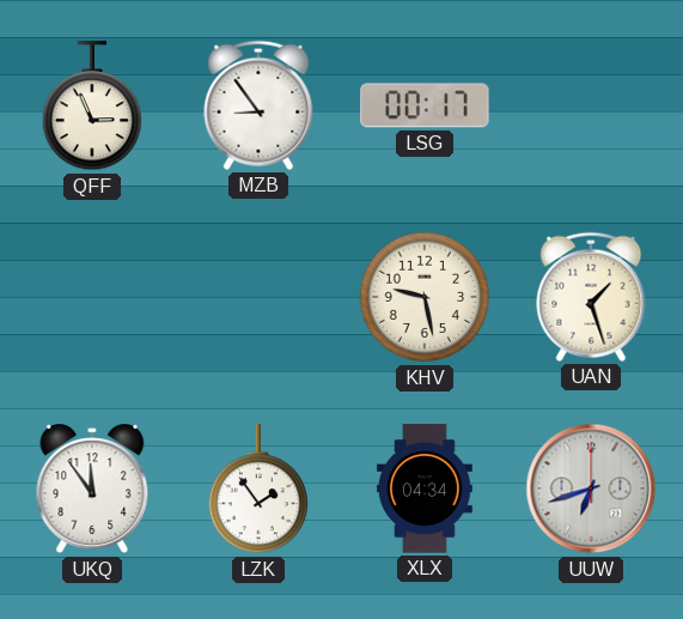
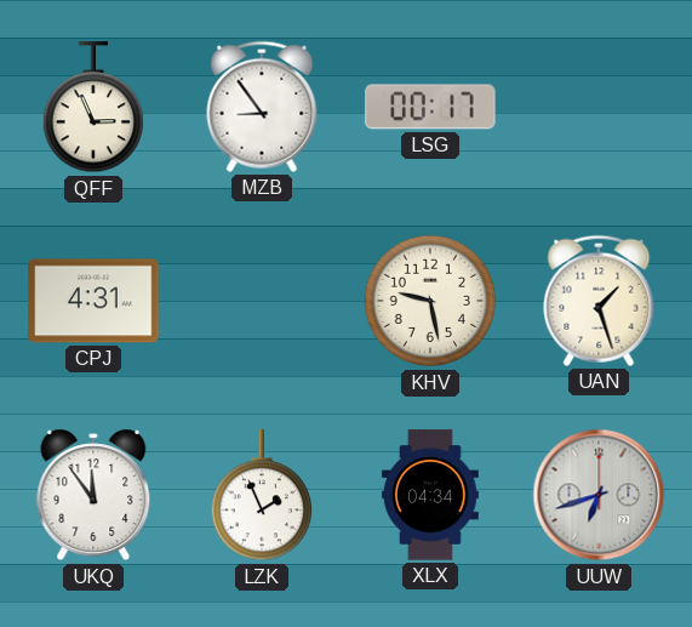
CPJ: none -> 4:31 (93, 301)
LZK: 1:54 -> 1:56 (261, 496)
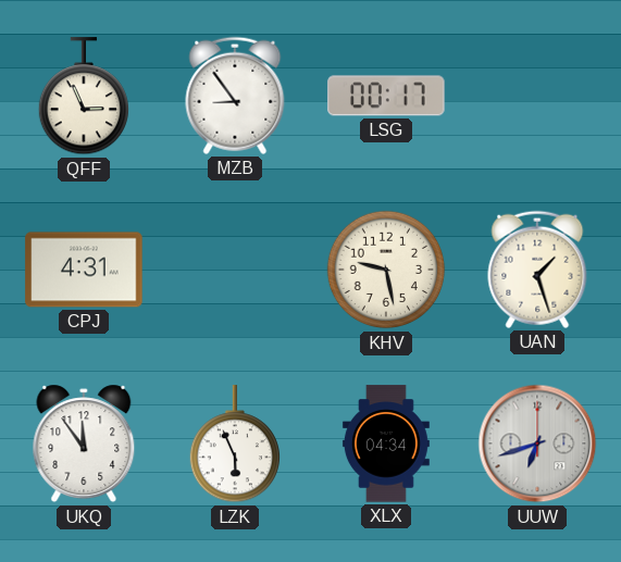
LZK: 1:56 -> 5:56 (234, 445)
